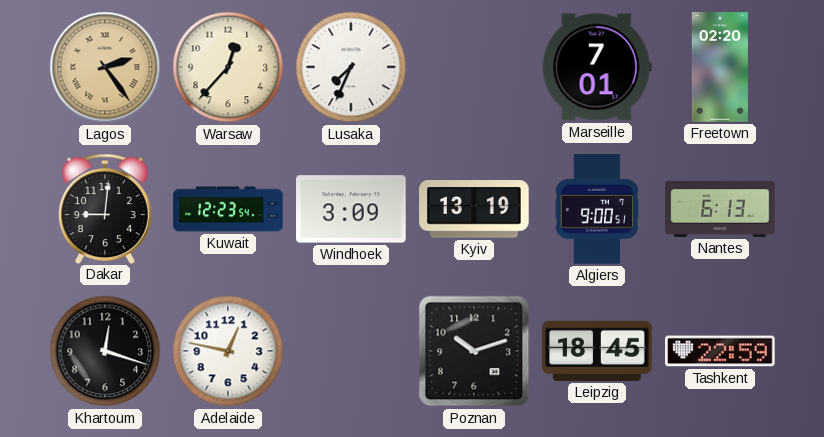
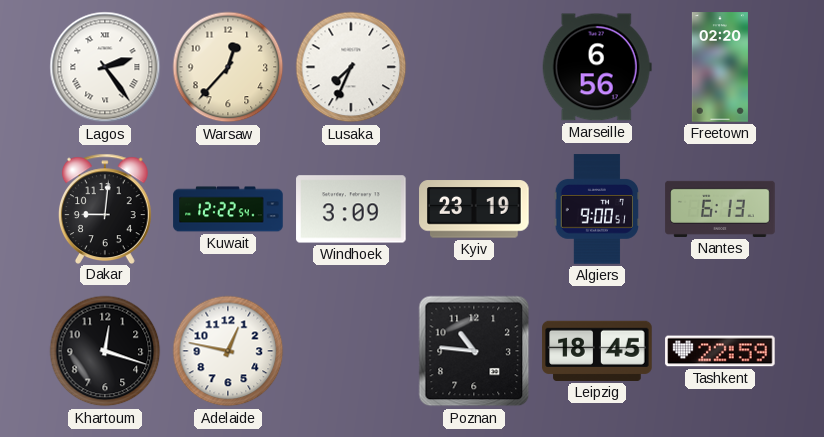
Lagos dial: champagne -> white (105, 67)
Marseille: 7:01 -> 6:56 (597, 67)
Kuwait: 12:23 -> 12:22 (228, 209)
Kyiv: 13:19 -> 23:19 (474, 209)
Poznan: 10:12 -> 10:46 (474, 351)
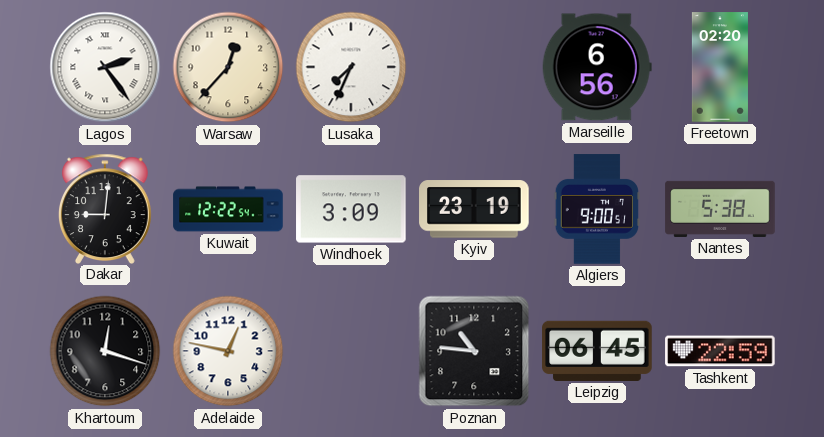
Nantes: 6:13 -> 5:38 (720, 209)
Leipzig: 18:45 -> 06:45 (597, 351)
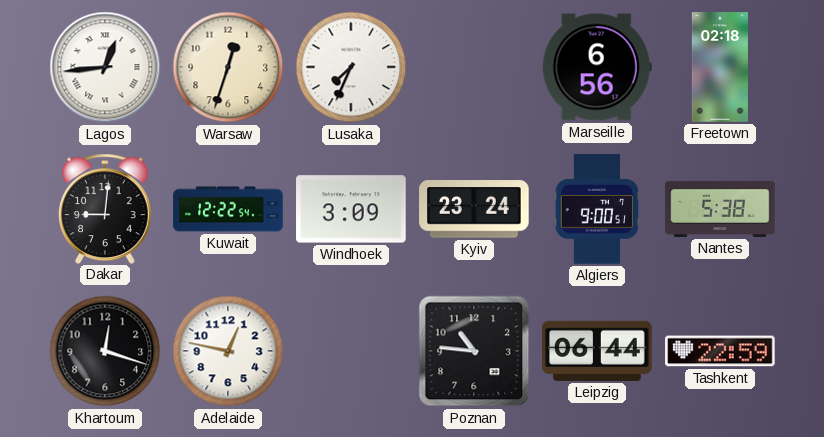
Lagos: 2:24 -> 12:44 (105, 67)
Warsaw: 12:37 -> 12:33 (228, 67)
Freetown: 02:20 -> 02:18 (720, 67)
Kyiv: 23:19 -> 23:24 (474, 209)
Leipzig: 06:45 -> 06:44 (597, 351)
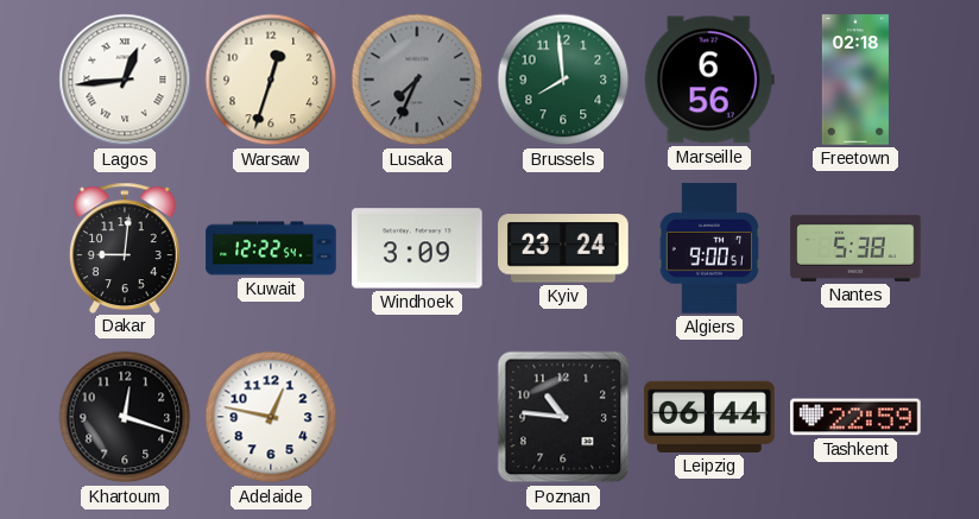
Lusaka dial: white -> grey (417, 80)
Brussels: none -> 7:59 (563, 80)
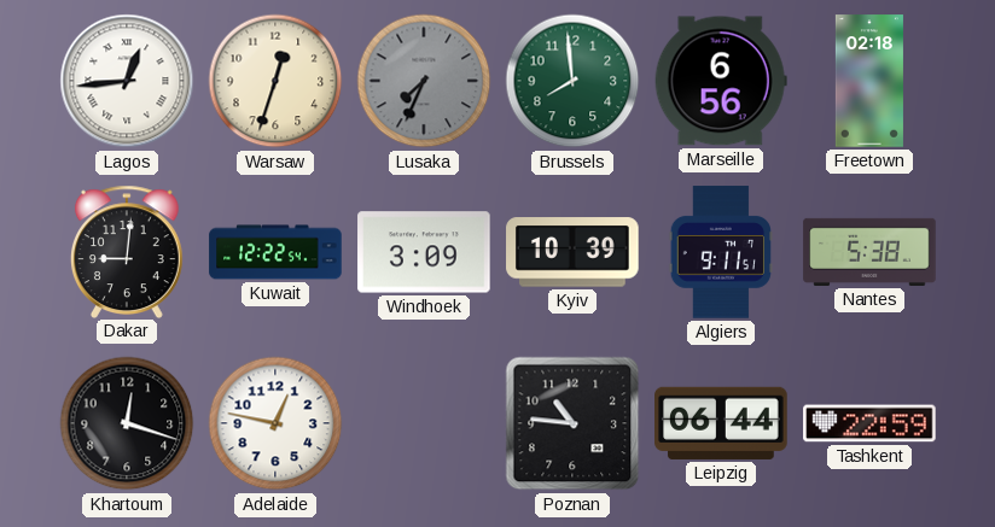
Kyiv: 23:24 -> 10:39 (572, 252)
Algiers: 9:00 -> 9:11 (720, 252)
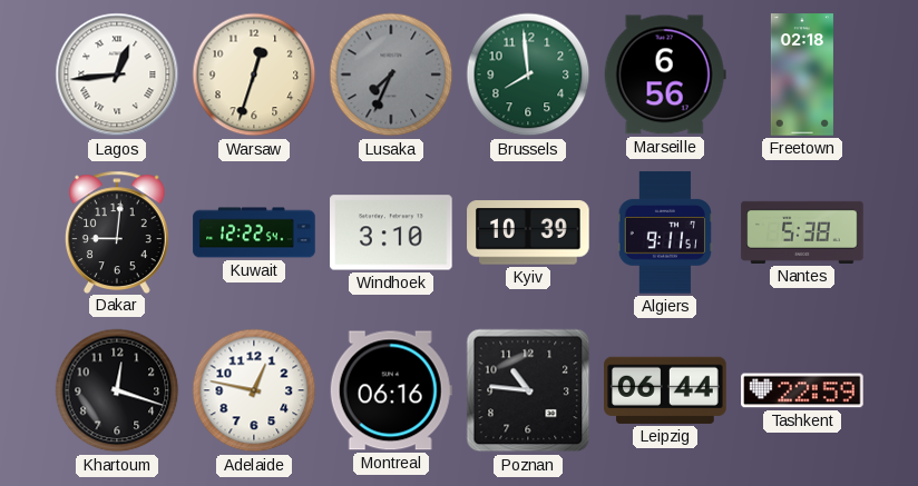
Windhoek: 3:09 -> 3:10 (391, 232)
Montreal: none -> 06:16 (391, 390)
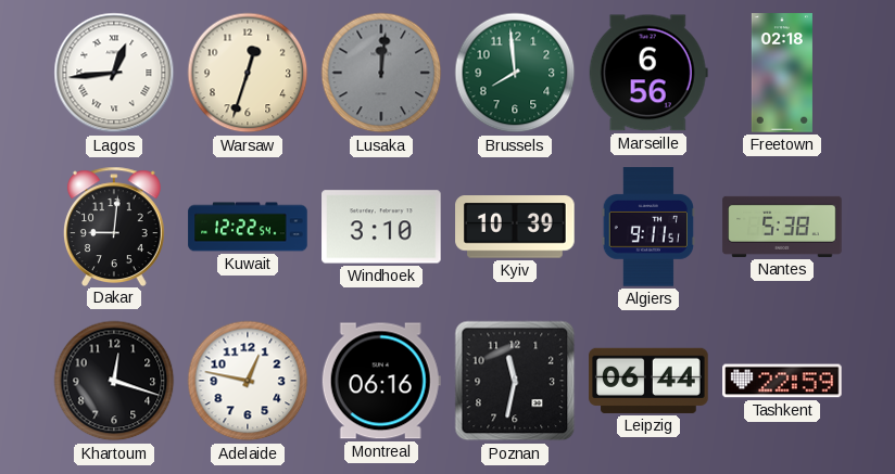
Lusaka: 7:34 -> 12:01 (381, 73)
Poznan: 10:46 -> 11:32 (515, 381)
